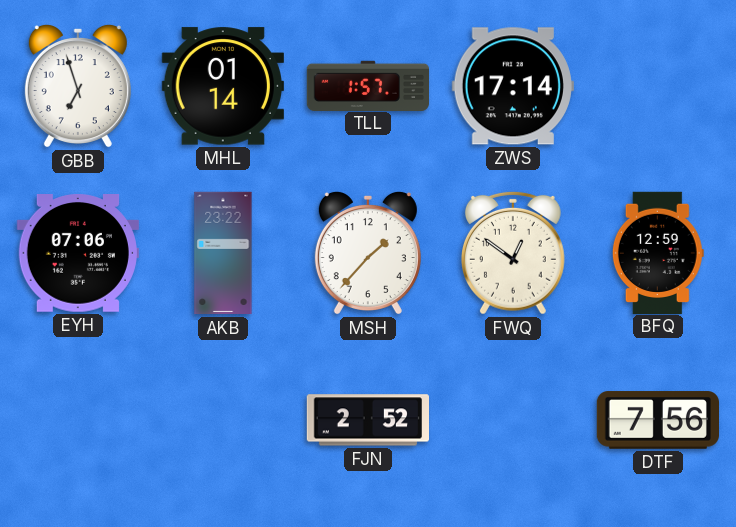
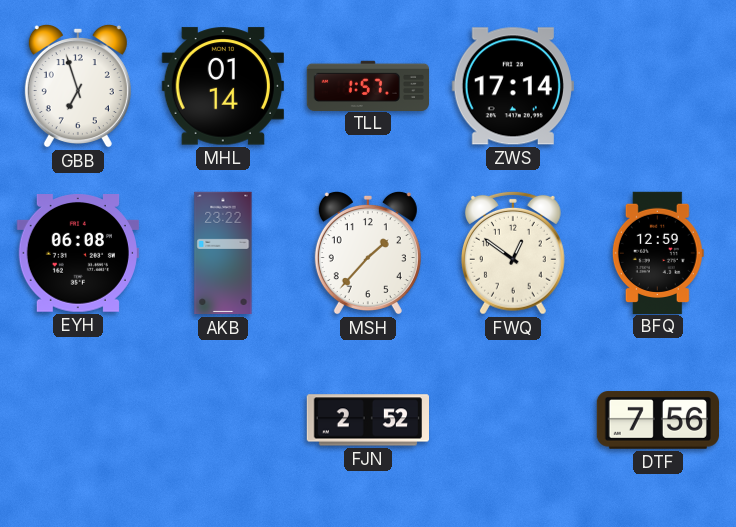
EYH: 07:06 -> 06:08 (78, 254)
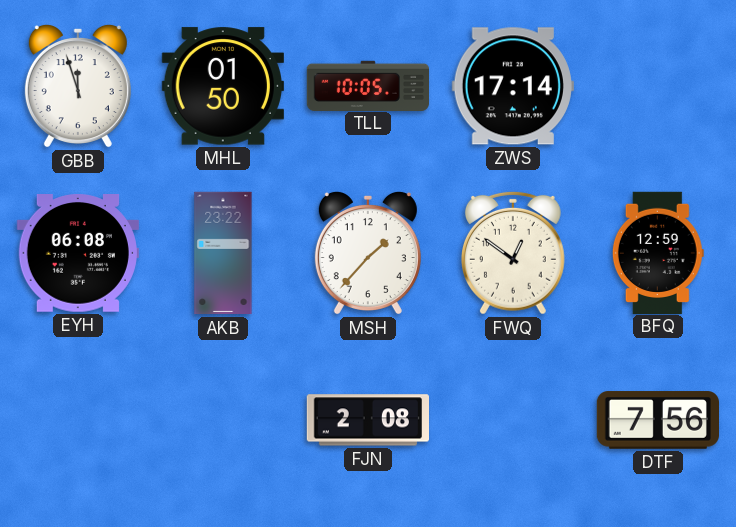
GBB: 6:57 -> 11:57 (78, 86)
MHL: 01:14 -> 01:50 (223, 86)
TLL: 1:57 -> 10:05 (367, 85)
FJN: 2:52 -> 2:08 (367, 420)
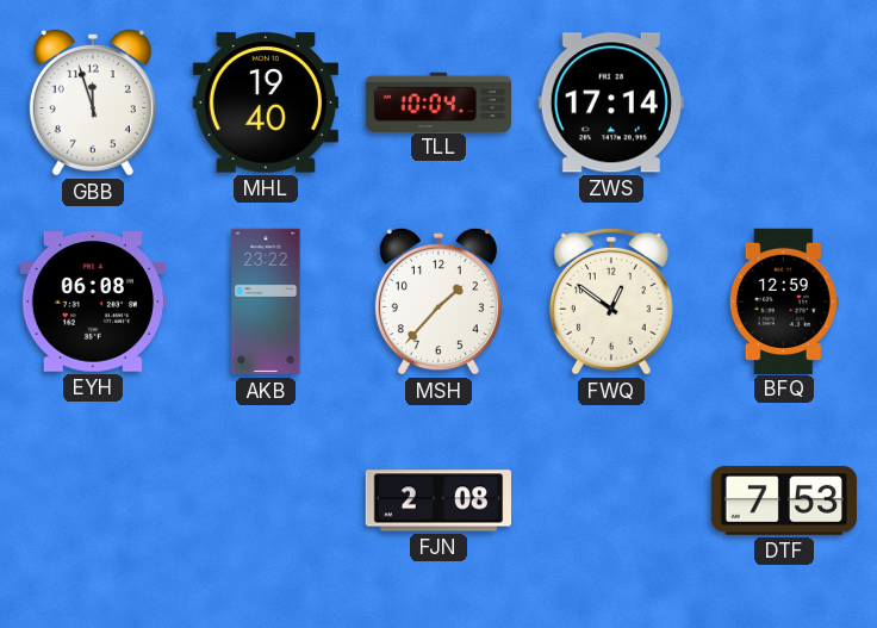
MHL: 01:50 -> 19:40 (266, 102)
TLL: 10:05 -> 10:04 (437, 101)
DTF: 7:56 -> 7:53 (783, 500)
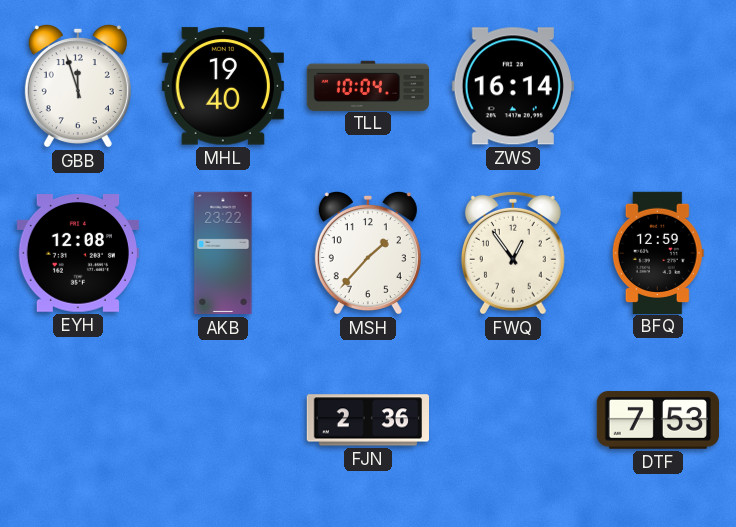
ZWS: 17:14 -> 16:14 (513, 86)
EYH: 06:08 -> 12:08 (78, 254)
FWQ: 12:51 -> 12:54 (513, 253)
FJN: 2:08 -> 2:36 (367, 420)
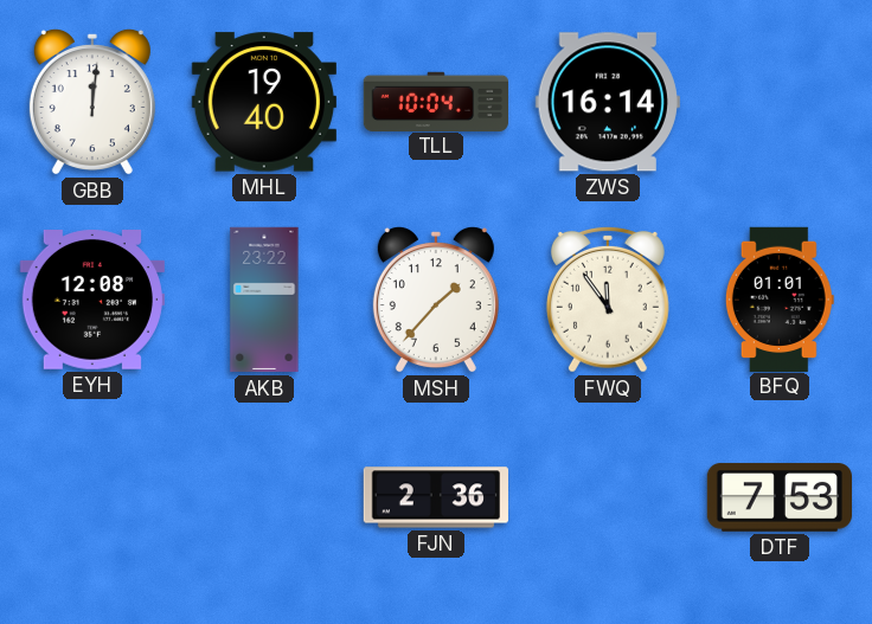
GBB: 11:57 -> 12:01 (92, 102)
FWQ: 12:54 -> 11:54 (608, 300)
BFQ: 12:59 -> 01:01 (780, 298)
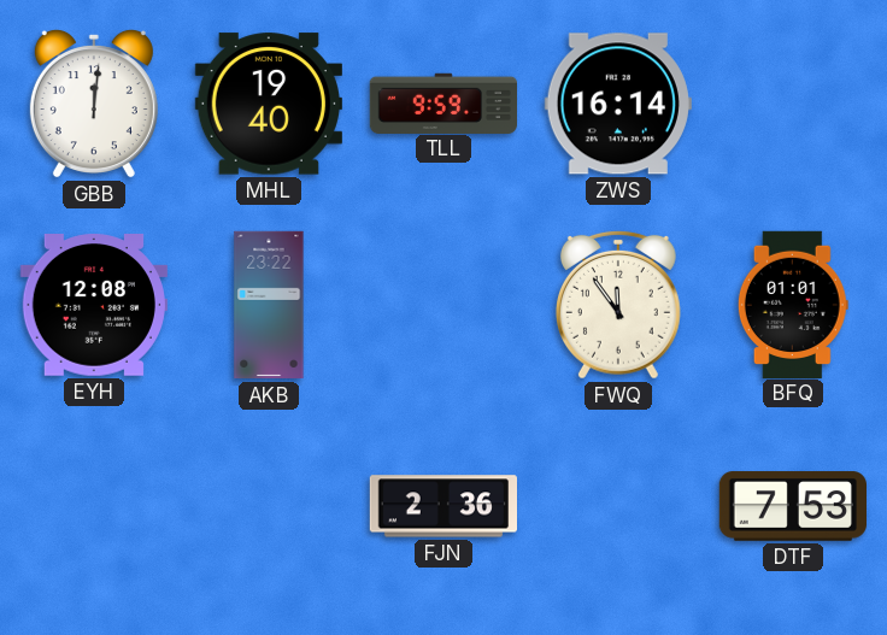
TLL: 10:04 -> 9:59 (442, 102)
MSH: 1:37 -> none (436, 300)
